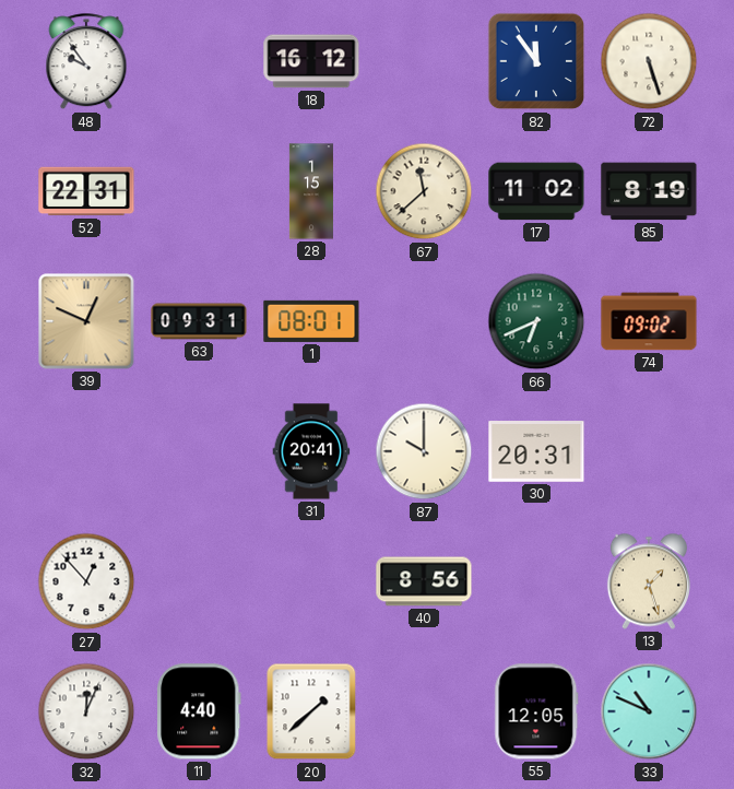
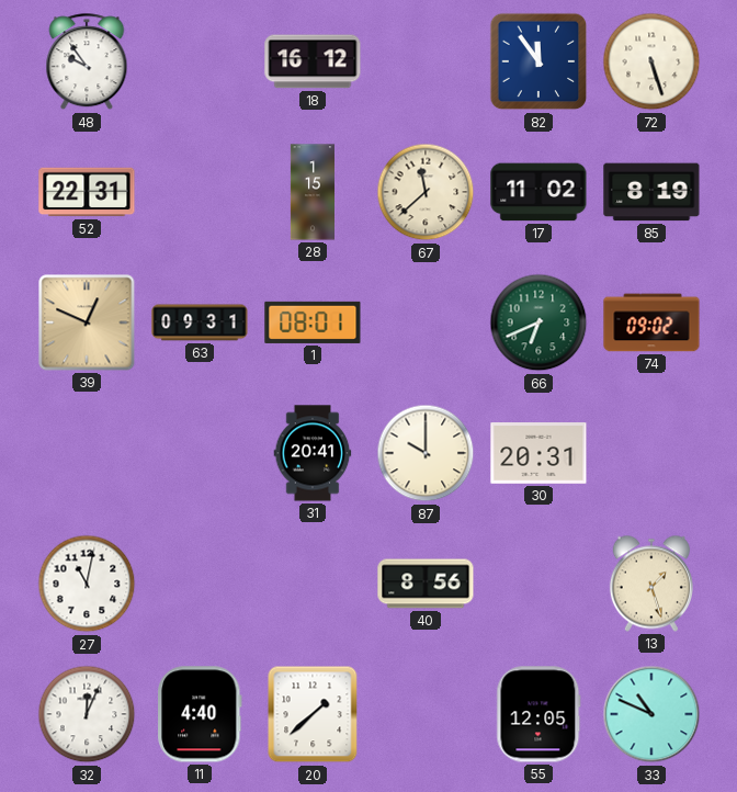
27: 12:53 -> 11:02 (87, 584)
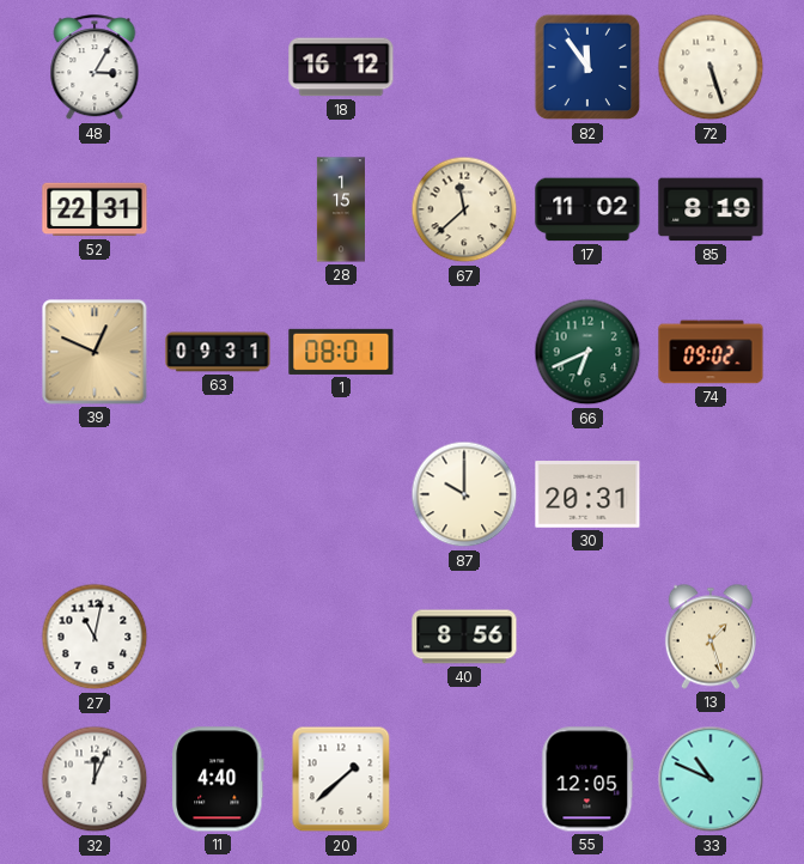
48: 9:54 -> 3:05 (95, 68)
31: 20:41 -> none (313, 453)
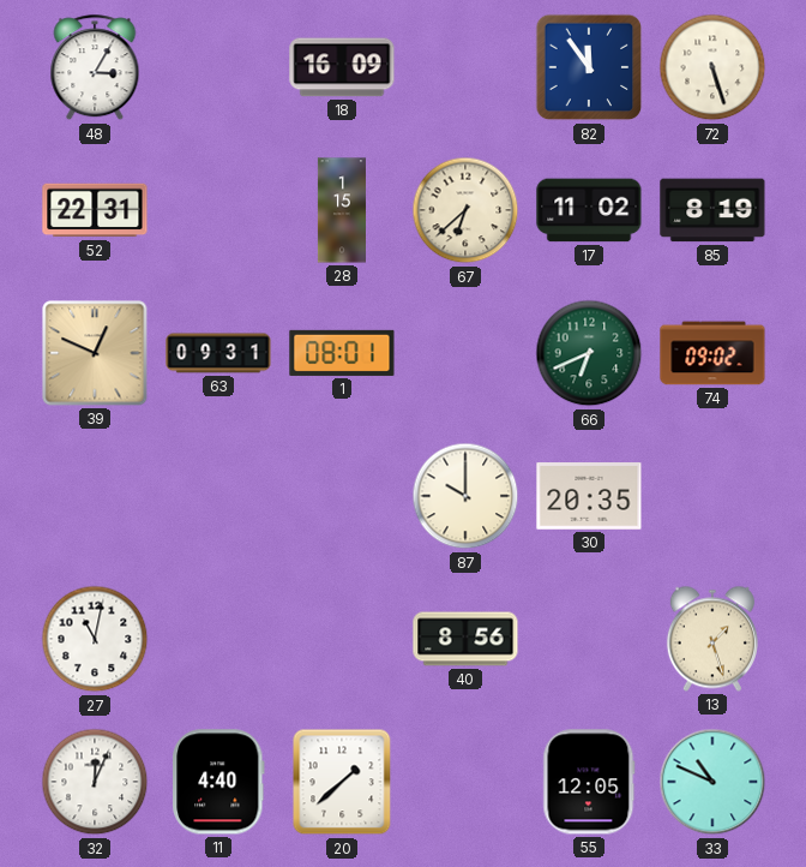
18: 16:12 -> 16:09 (342, 67)
67: 11:38 -> 6:38 (465, 210)
30: 20:31 -> 20:35 (589, 496)
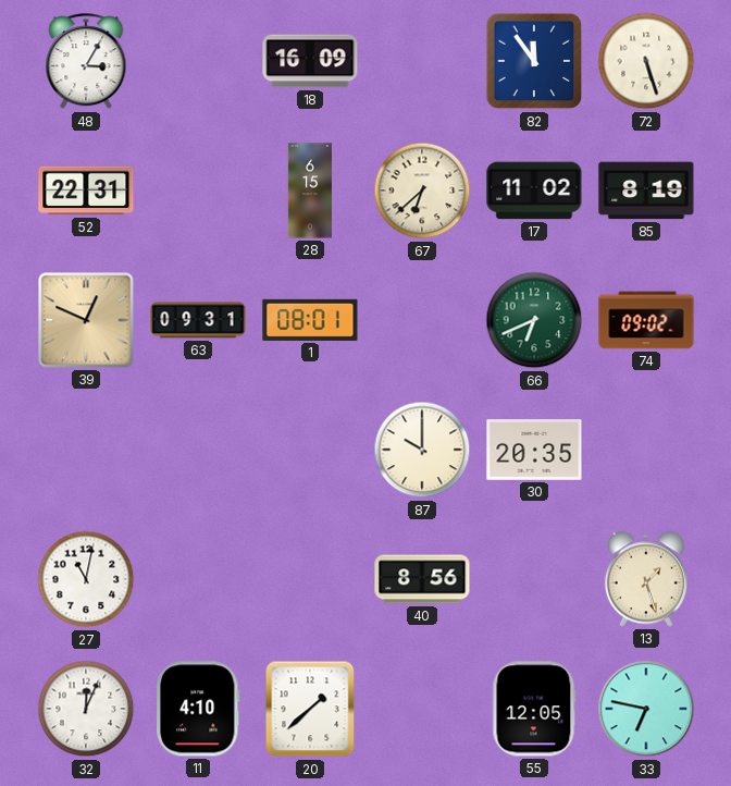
28: 1:15 -> 6:15 (310, 191)
11: 4:40 -> 4:10 (198, 709)
33: 10:49 -> 6:47 (646, 709)
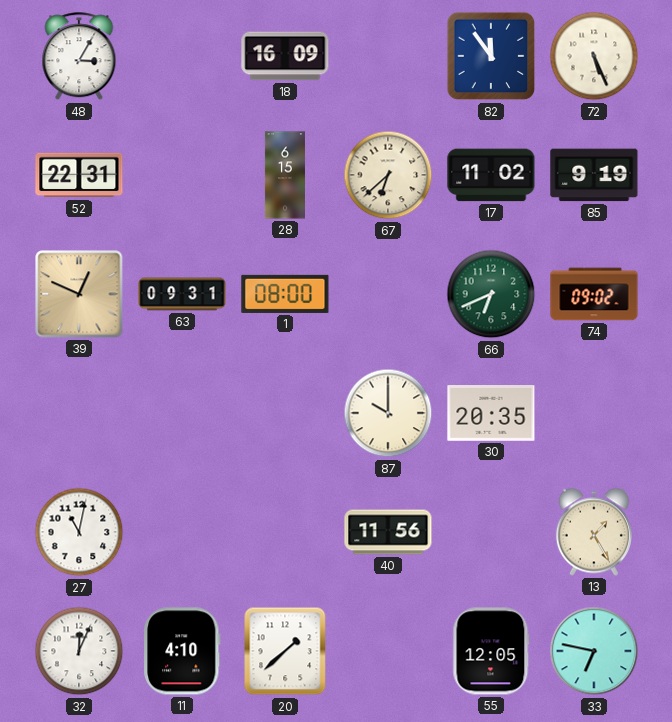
72: 5:27 -> 5:26 (594, 56)
85: 8:19 -> 9:19 (594, 175)
1: 08:01 -> 08:00 (285, 294)
40: 8:56 -> 11:56 (388, 532)
13: 1:27 -> 1:25 (594, 532)
